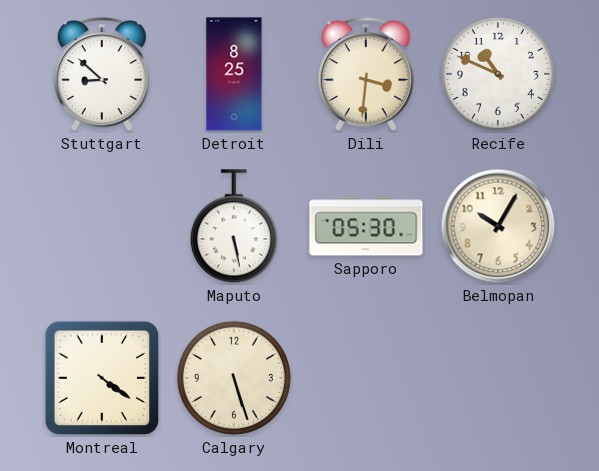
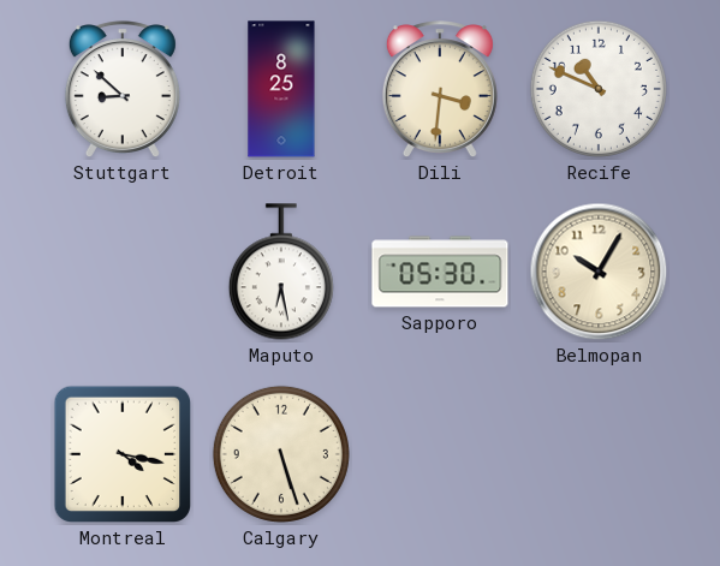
Maputo: 5:28 -> 6:28 (281, 272)
Montreal: 4:21 -> 4:17 (123, 454)
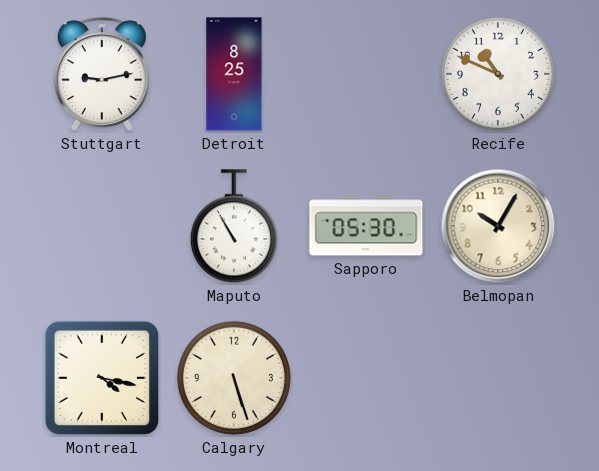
Stuttgart: 8:52 -> 9:13 (102, 75)
Dili: 3:31 -> none (440, 90)
Maputo: 6:28 -> 10:55 (234, 226)
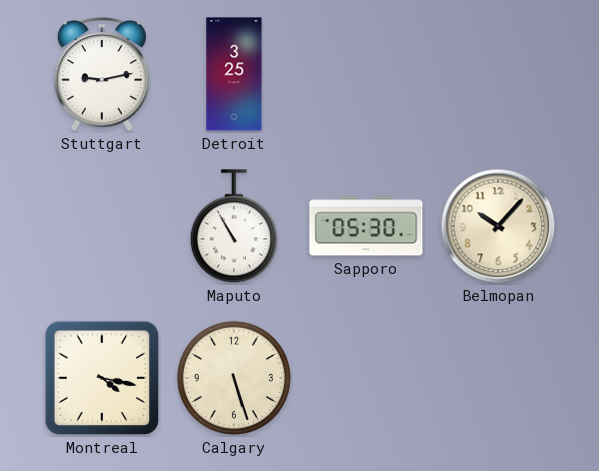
Detroit: 8:25 -> 3:25 (234, 74)
Recife: 10:49 -> none (498, 74)
Belmopan: 10:05 -> 10:07 (498, 226)
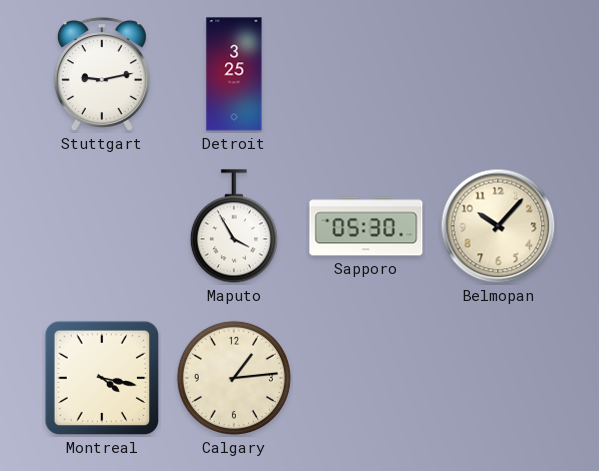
Maputo: 10:55 -> 3:55 (234, 226)
Calgary: 5:27 -> 1:14 (234, 378)
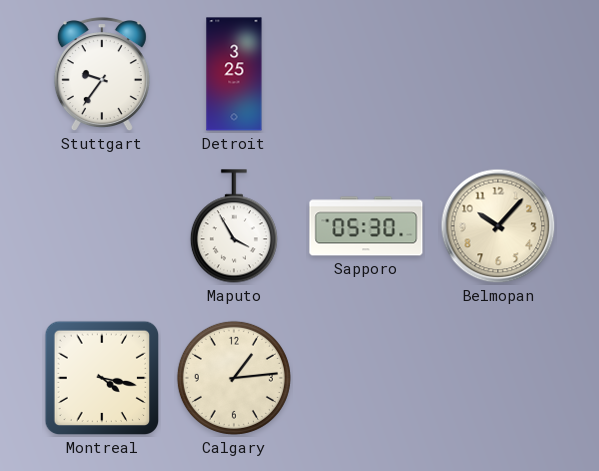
Stuttgart: 9:13 -> 9:36 (102, 75)
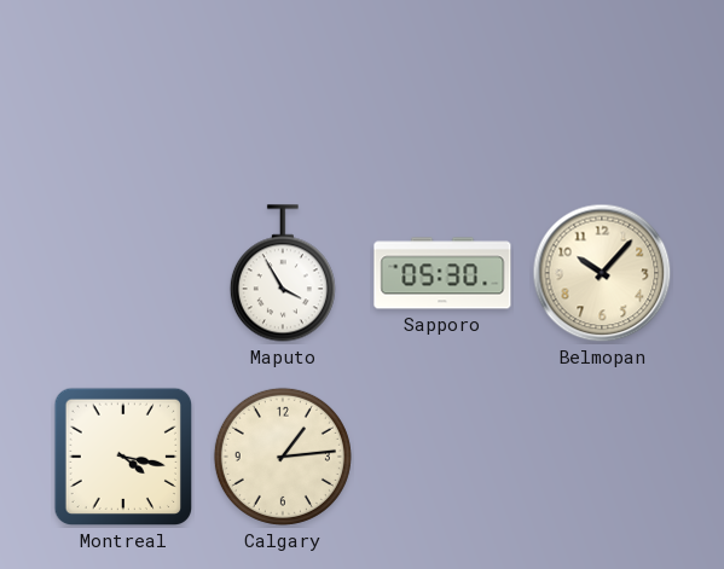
Stuttgart: 9:36 -> none (102, 75)
Detroit: 3:25 -> none (234, 74)
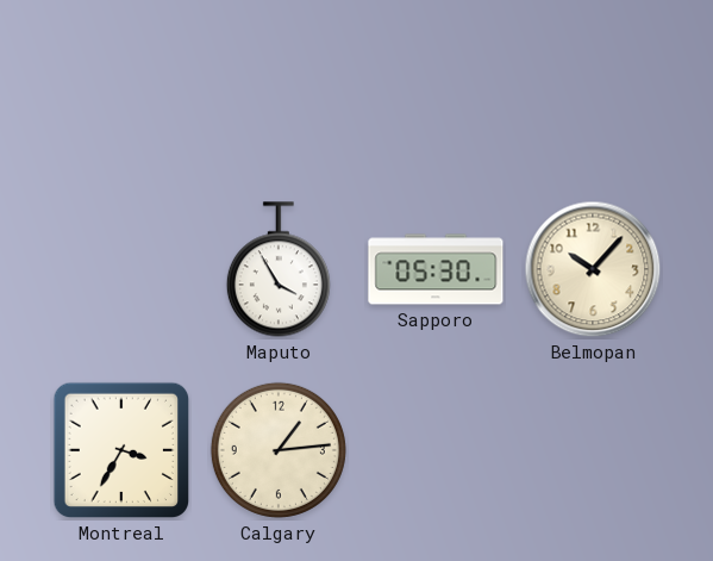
Montreal: 4:17 -> 3:35 (121, 450)
